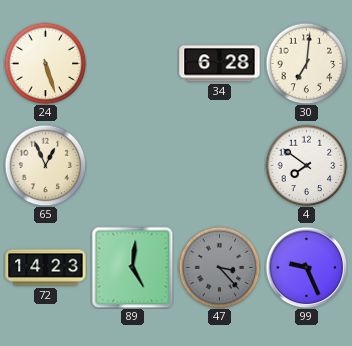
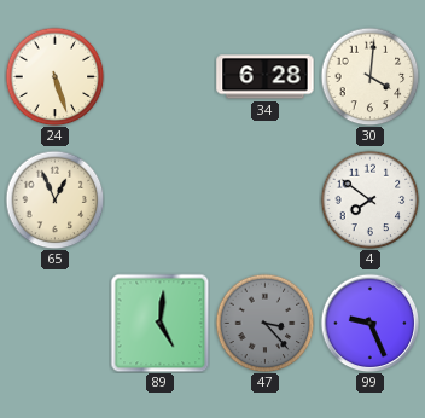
30: 7:01 -> 4:01 (369, 76)
72: 14:23 -> none (46, 268)
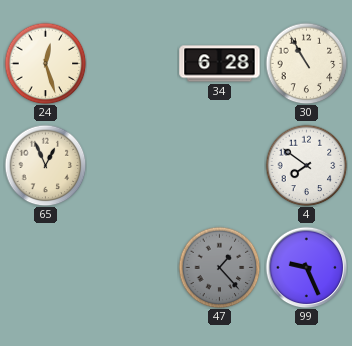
24: 5:27 -> 12:27 (45, 63)
30: 4:01 -> 10:55 (306, 63)
89: 5:01 -> none (159, 323)
47: 3:23 -> 1:23 (219, 267)
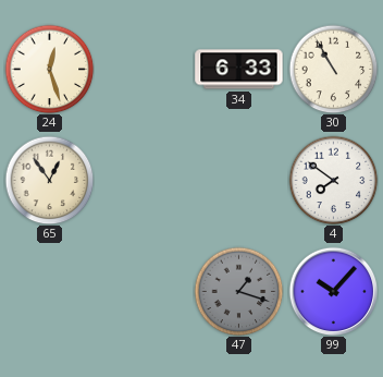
34: 6:28 -> 6:33 (239, 70)
65: 12:56 -> 12:54 (49, 180)
47: 1:23 -> 1:18 (238, 291)
99: 9:26 -> 10:07 (333, 291)
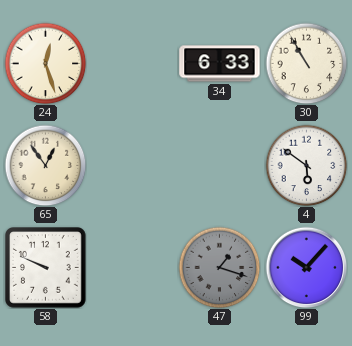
4: 7:51 -> 5:51 (306, 165)
58: none -> 9:49 (46, 268)
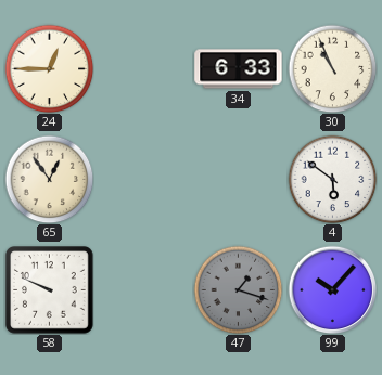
24: 12:27 -> 12:45 (49, 68)
30: 10:55 -> 10:56 (332, 68)
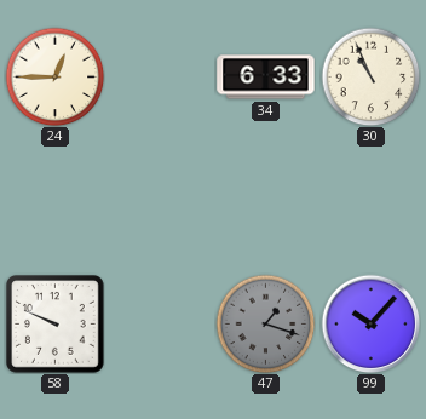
65: 12:54 -> none (49, 179)
4: 5:51 -> none (332, 179)
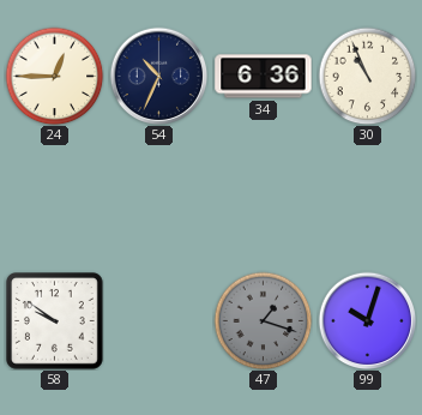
54: none -> 10:34 (158, 76)
34: 6:33 -> 6:36 (264, 77)
58: 9:49 -> 9:51 (55, 321)
99: 10:07 -> 10:03 (367, 320)
